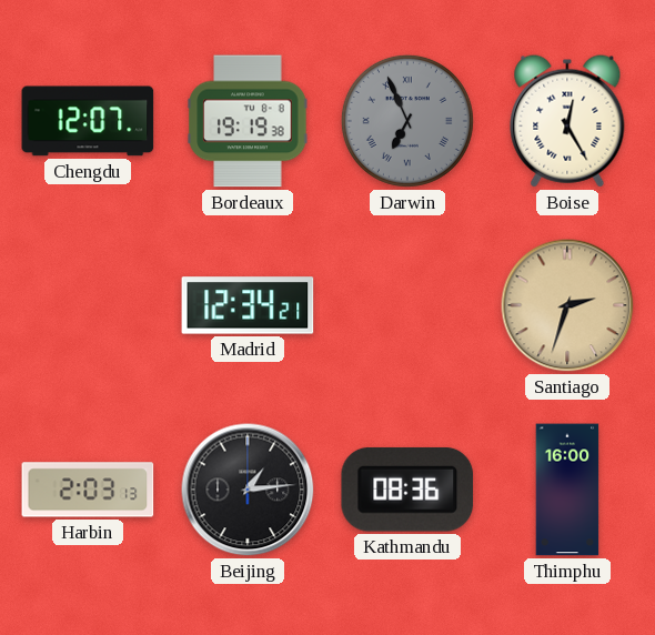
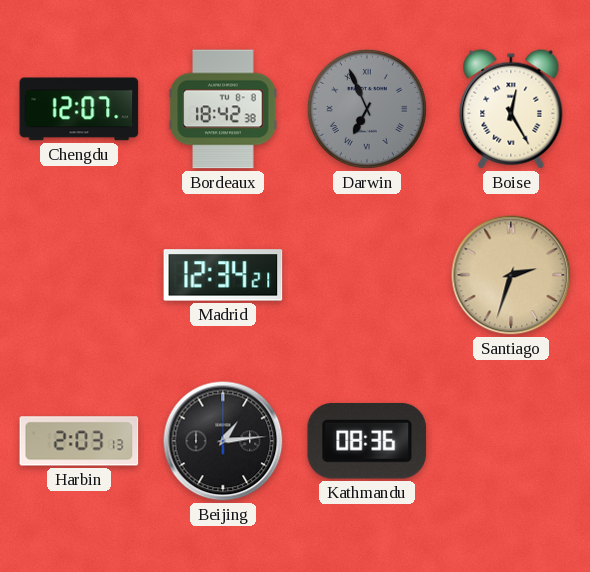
Bordeaux: 19:19 -> 18:42 (223, 109)
Thimphu: 16:00 -> none (567, 490)
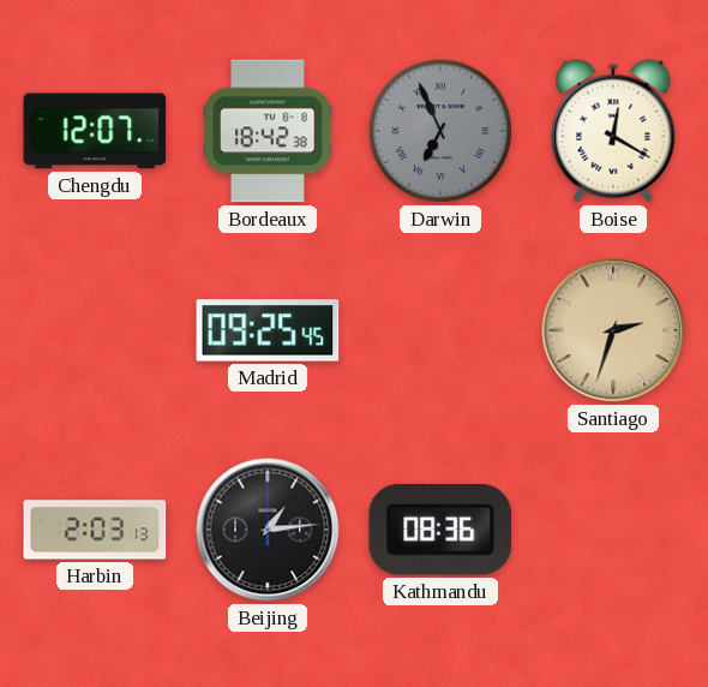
Boise: 12:25 -> 12:20 (613, 131)
Madrid: 12:34 -> 09:25 (268, 330)
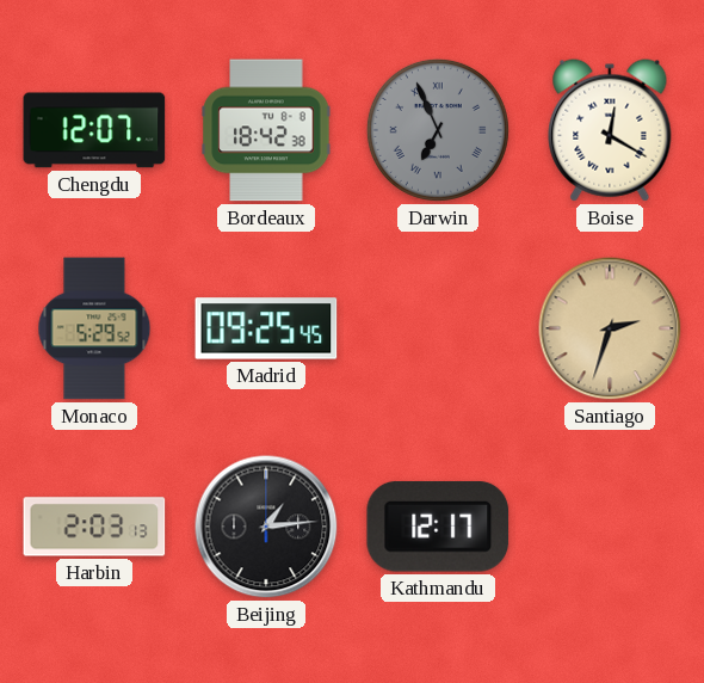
Monaco: none -> 5:29 (94, 328)
Kathmandu: 08:36 -> 12:17 (438, 527)
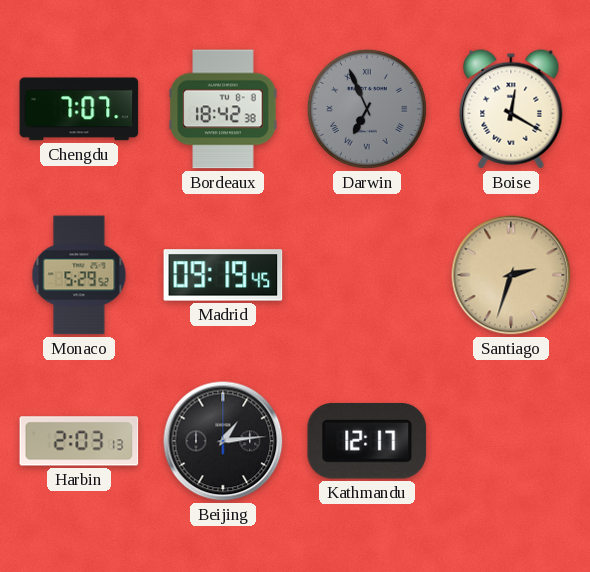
Chengdu: 12:07 -> 7:07 (79, 109)
Madrid: 09:25 -> 09:19 (223, 275)
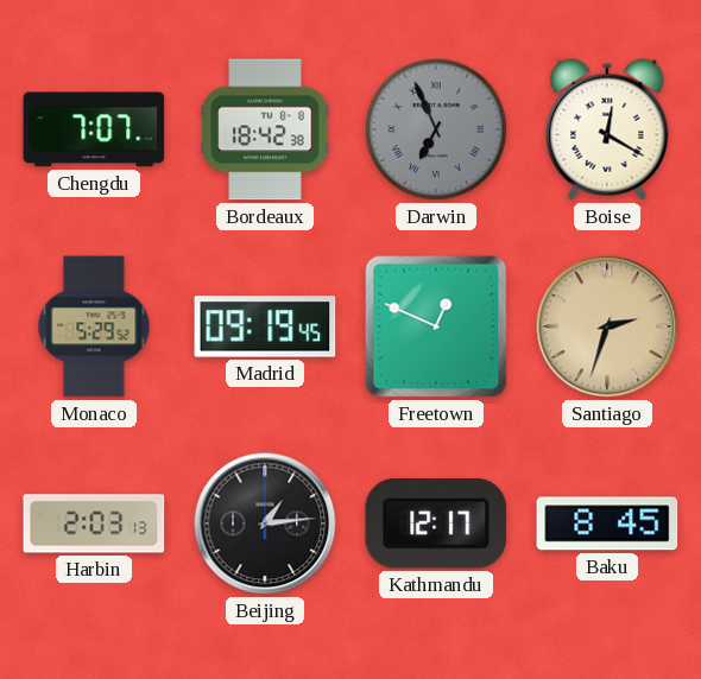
Freetown: none -> 12:49 (436, 326)
Baku: none -> 8:45 (607, 523)
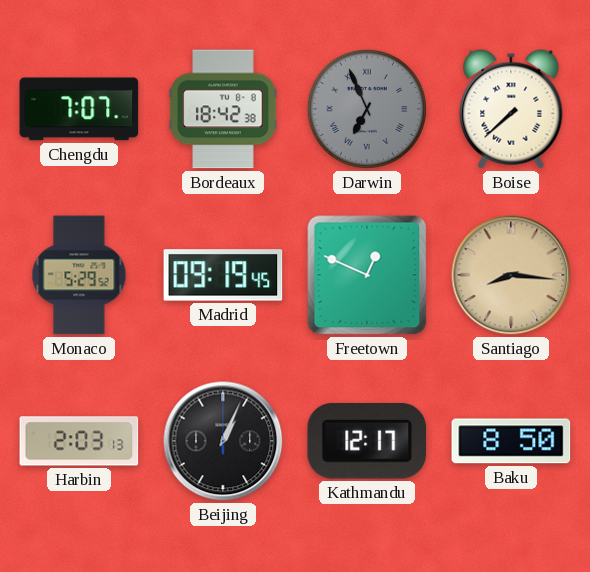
Boise: 12:20 -> 7:38 (511, 109)
Santiago: 2:33 -> 8:16 (511, 275)
Beijing: 1:14 -> 1:04 (223, 441)
Baku: 8:45 -> 8:50 (511, 441)
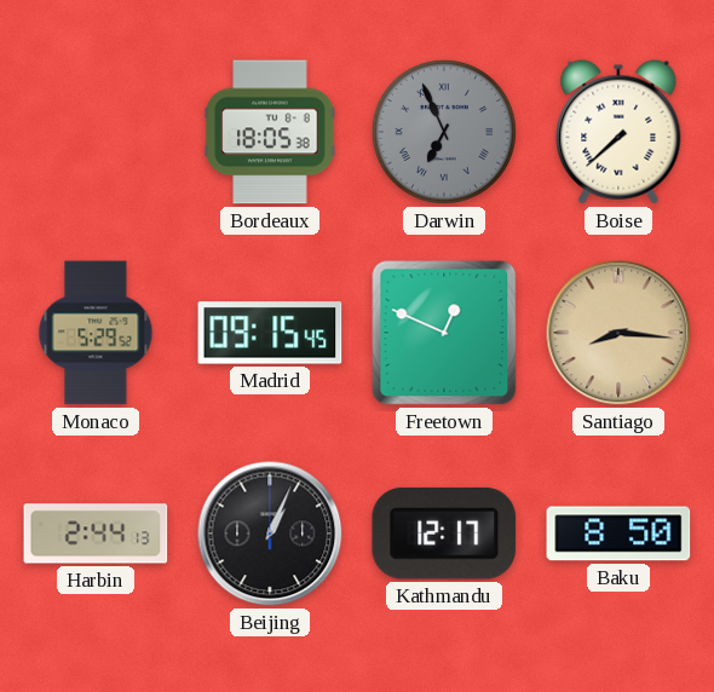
Chengdu: 7:07 -> none (79, 109)
Bordeaux: 18:42 -> 18:05 (270, 132)
Madrid: 09:19 -> 09:15 (270, 333)
Harbin: 2:03 -> 2:44 (96, 534)
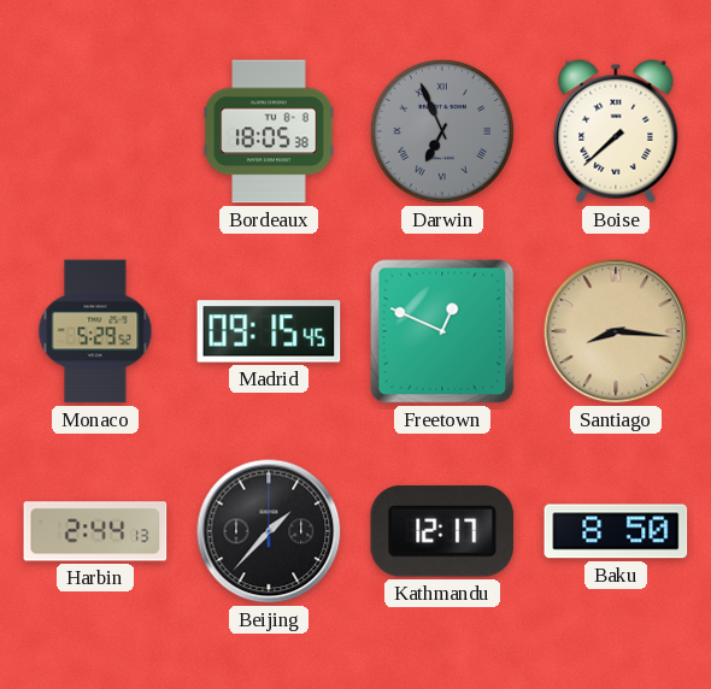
Beijing: 1:04 -> 1:37 (269, 531)
